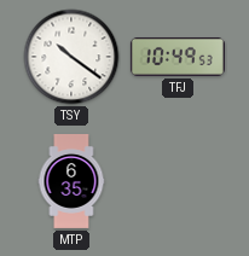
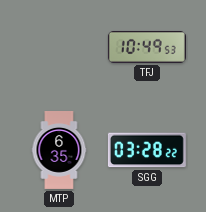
TSY: 10:21 -> none (71, 57)
SGG: none -> 03:28 (147, 150)
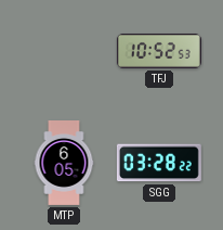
TFJ: 10:49 -> 10:52 (159, 51)
MTP: 6:35 -> 6:05 (64, 164)
